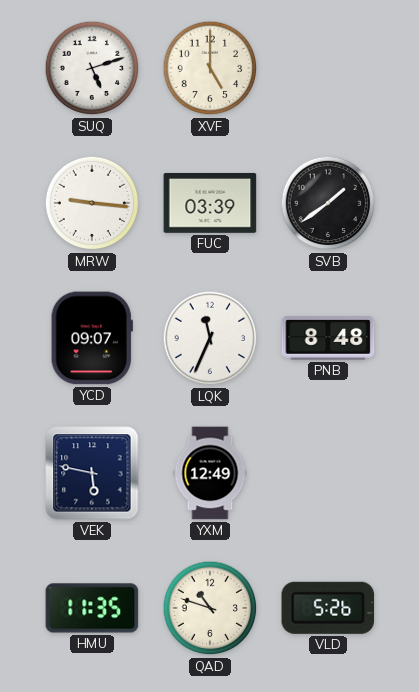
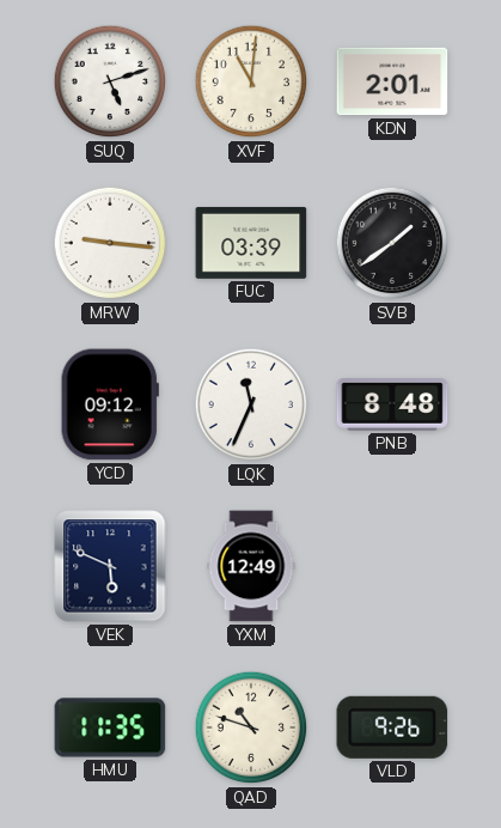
XVF: 5:00 -> 11:01 (251, 81)
KDN: none -> 2:01 (392, 81)
YCD: 09:07 -> 09:12 (110, 404)
VEK: 5:47 -> 5:49 (110, 566)
VLD: 5:26 -> 9:26 (392, 727)
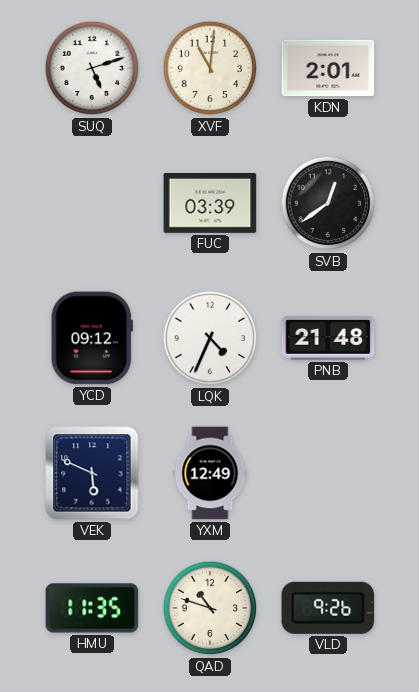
MRW: 9:16 -> none (110, 243)
SVB: 1:39 -> 12:39 (328, 203)
LQK: 11:34 -> 4:34 (210, 338)
PNB: 8:48 -> 21:48 (328, 338)
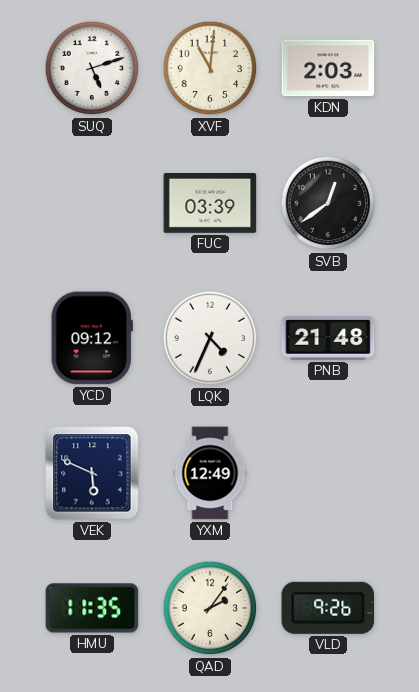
KDN: 2:01 -> 2:03 (328, 68)
QAD: 10:48 -> 2:06 (210, 608)
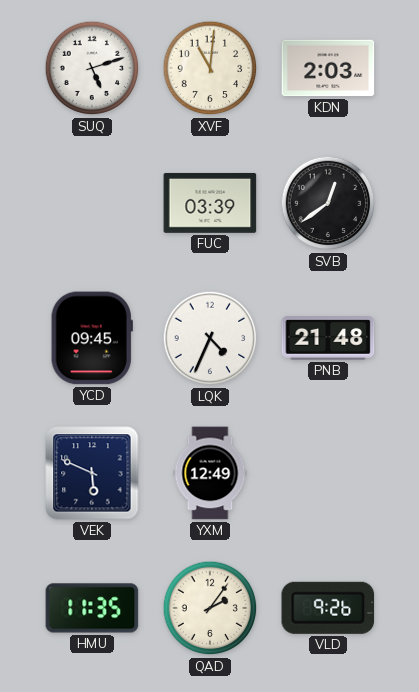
YCD: 09:12 -> 09:45 (92, 338)
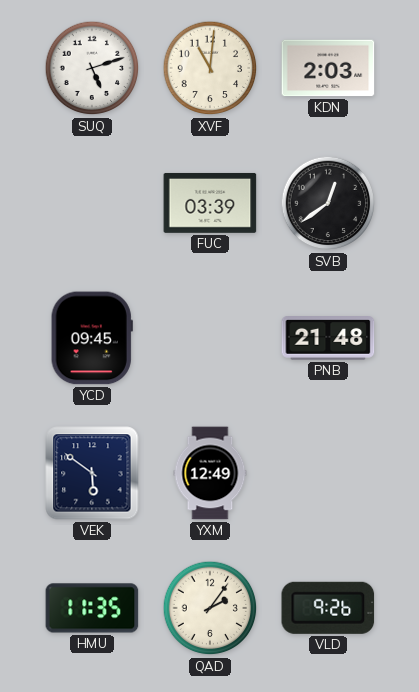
LQK: 4:34 -> none (210, 338)
VEK: 5:49 -> 5:51 (92, 473)
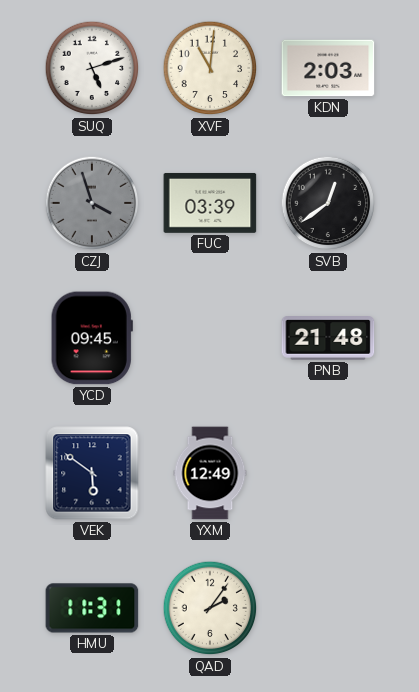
CZJ: none -> 3:57 (92, 203)
HMU: 11:35 -> 11:31 (92, 608)
VLD: 9:26 -> none (328, 608)
